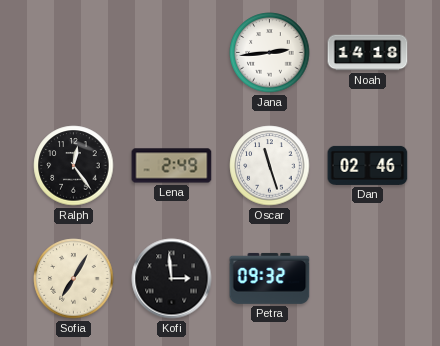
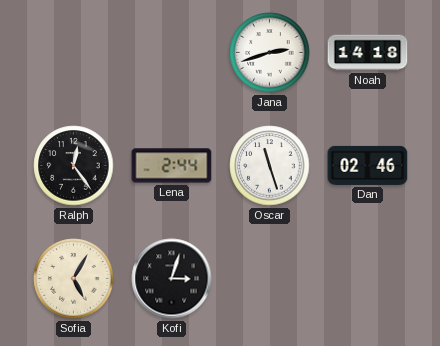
Jana: 2:44 -> 2:42 (270, 53)
Lena: 2:49 -> 2:44 (172, 166)
Sofia: 7:05 -> 5:05 (74, 279)
Kofi: 2:59 -> 3:03 (172, 279)
Petra: 09:32 -> none (270, 278)
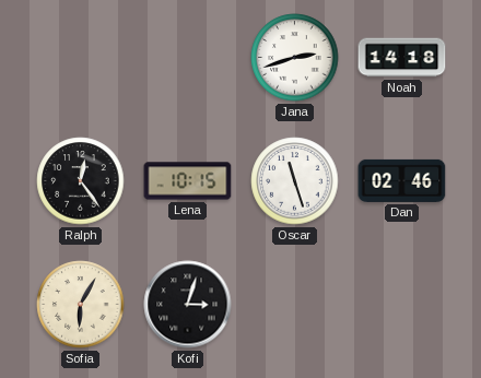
Lena: 2:44 -> 10:15 (188, 181)
Sofia: 5:05 -> 6:05 (81, 305)
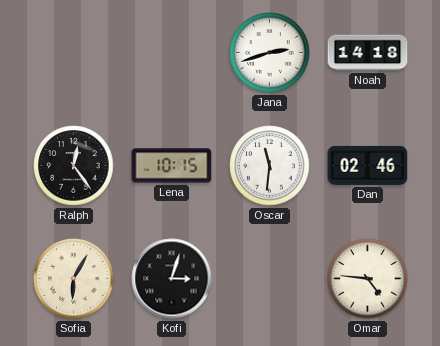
Oscar: 11:27 -> 11:31 (270, 166)
Omar: none -> 4:46 (368, 279)
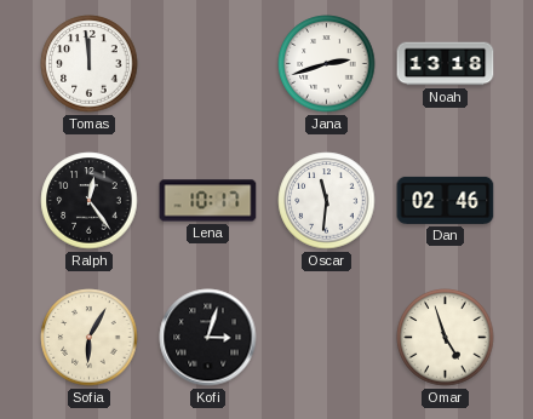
Tomas: none -> 11:59 (90, 64)
Noah: 14:18 -> 13:18 (446, 64)
Lena: 10:15 -> 10:17 (208, 201)
Omar: 4:46 -> 4:57 (446, 338)
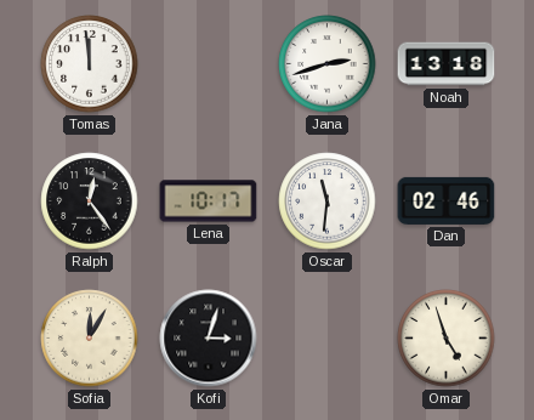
Sofia: 6:05 -> 12:05 (90, 339)
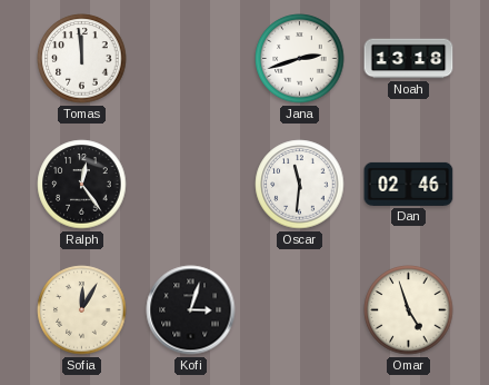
Lena: 10:17 -> none (209, 202)
